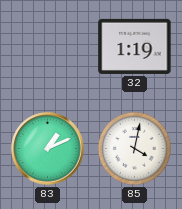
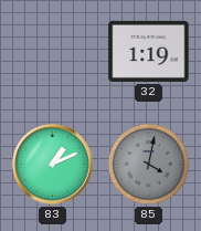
85 dial: white -> grey (148, 164)
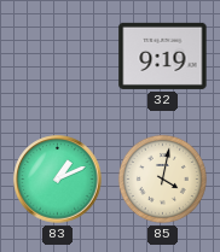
32: 1:19 -> 9:19 (163, 55)
85 dial: grey -> cream (162, 178)
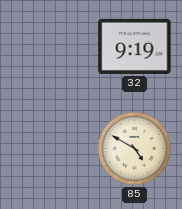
83: 1:11 -> none (58, 180)
85: 4:02 -> 4:50 (134, 148)
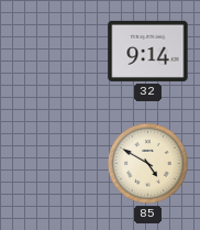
32: 9:19 -> 9:14 (148, 51)
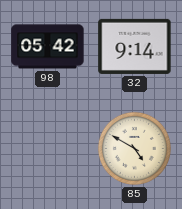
98: none -> 05:42 (48, 47)
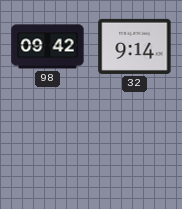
98: 05:42 -> 09:42 (48, 47)
85: 4:50 -> none (134, 148)
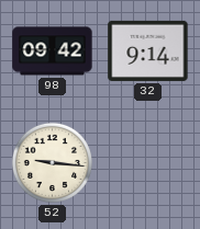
52: none -> 9:16 (52, 162)
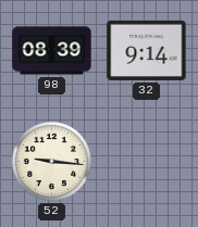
98: 09:42 -> 08:39 (52, 51)
